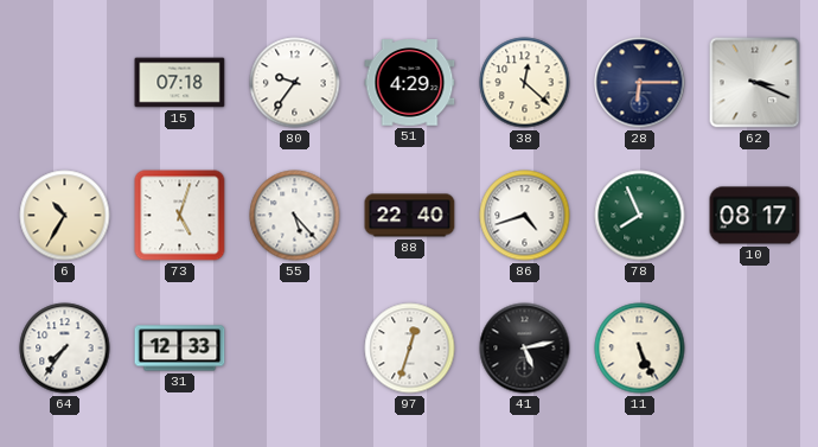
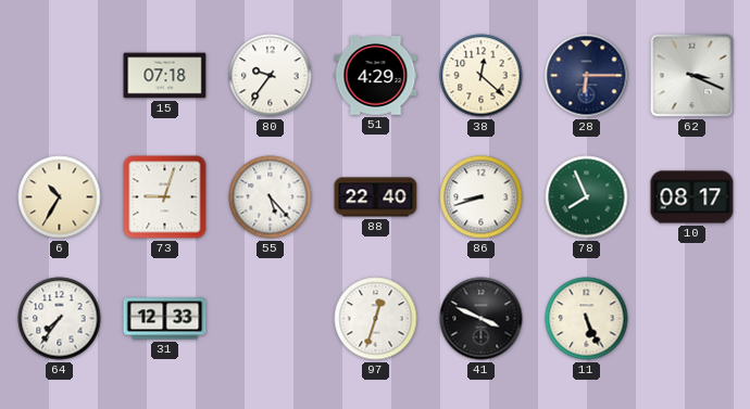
73: 5:03 -> 9:03 (165, 197)
86: 4:42 -> 8:42 (482, 197)
41: 5:13 -> 3:49 (482, 319)
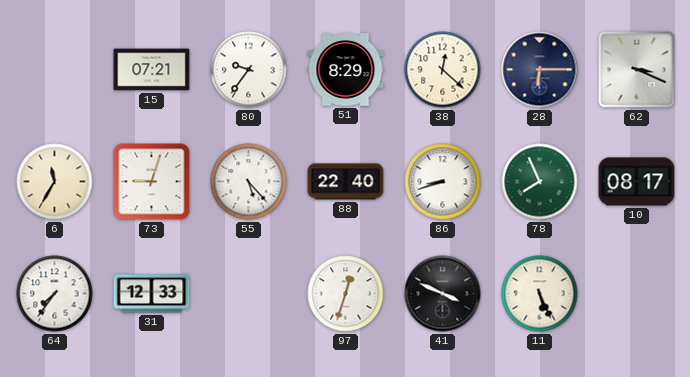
15: 07:18 -> 07:21 (152, 70)
51: 4:29 -> 8:29 (346, 70)
6: 10:35 -> 11:35 (55, 182)
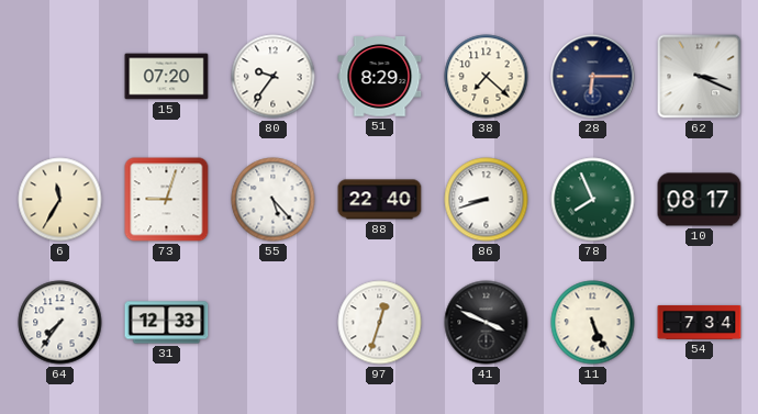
15: 07:21 -> 07:20 (167, 77)
38: 12:22 -> 7:22 (487, 77)
54: none -> 7:34 (700, 322)
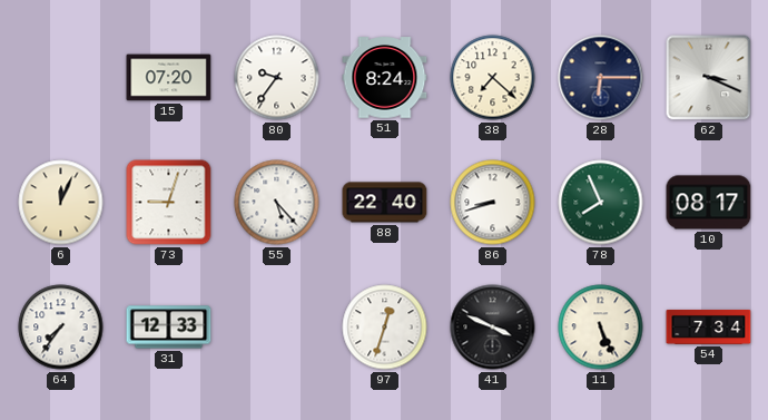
51: 8:29 -> 8:24 (385, 78)
6: 11:35 -> 12:04 (61, 203)
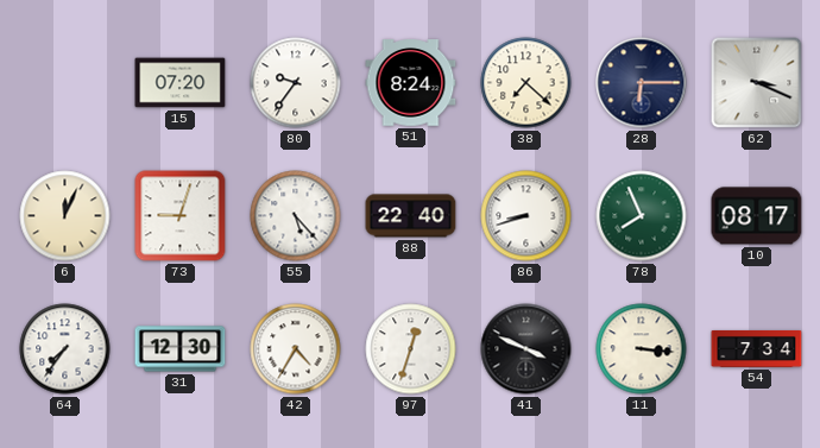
31: 12:33 -> 12:30 (181, 349)
42: none -> 4:35 (296, 349)
11: 5:26 -> 3:16 (642, 349)
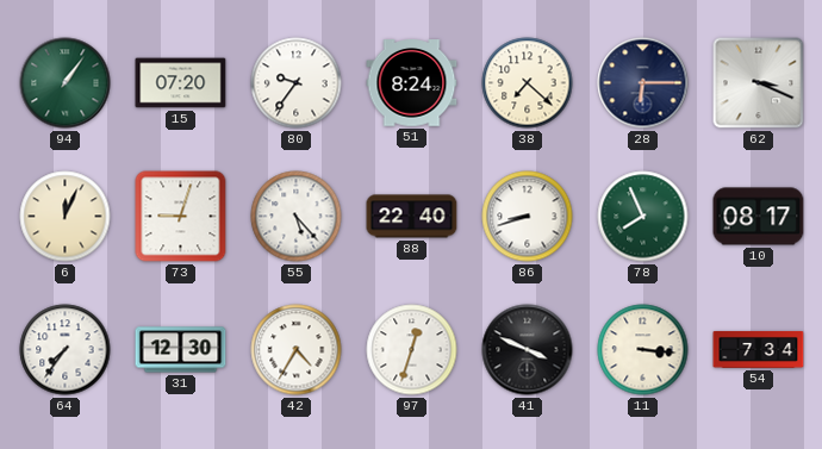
94: none -> 1:06 (66, 83)
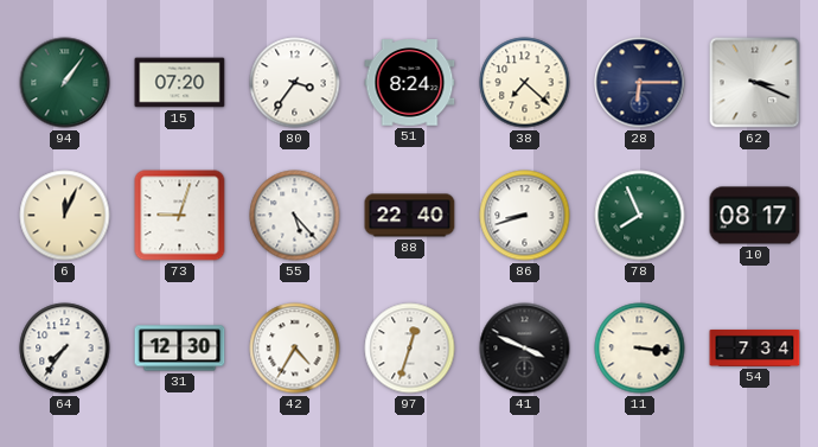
80: 9:36 -> 3:36 (295, 83)
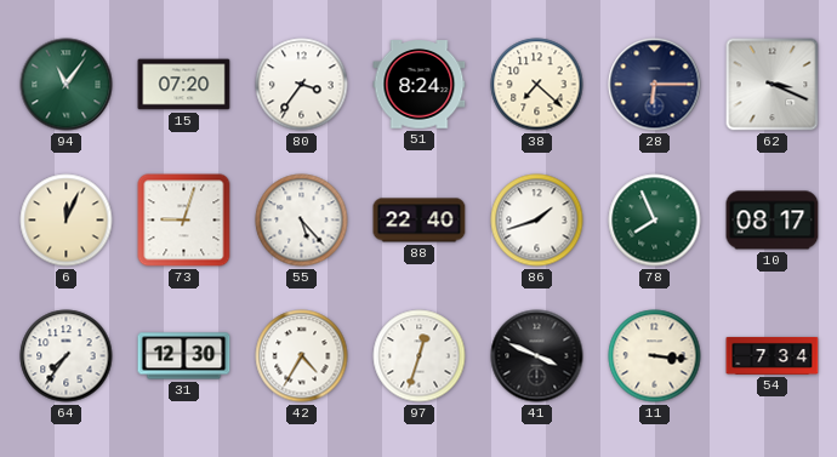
94: 1:06 -> 11:06 (67, 85)
86: 8:42 -> 1:42 (537, 221)
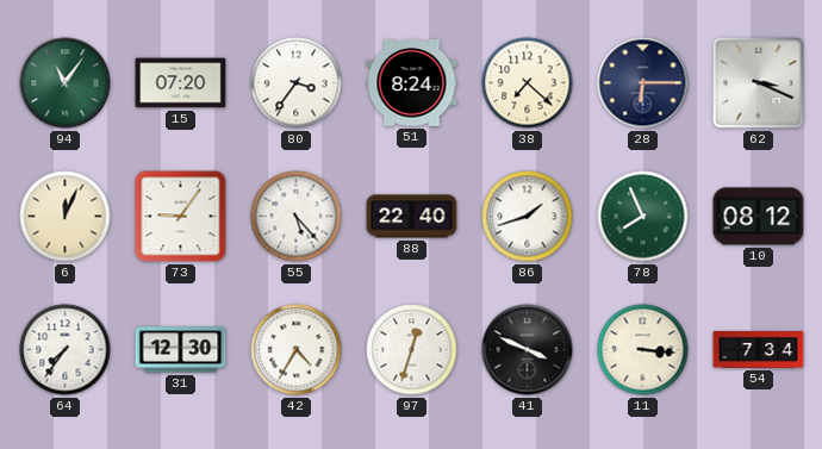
73: 9:03 -> 9:06 (181, 217)
10: 08:17 -> 08:12 (759, 217)
